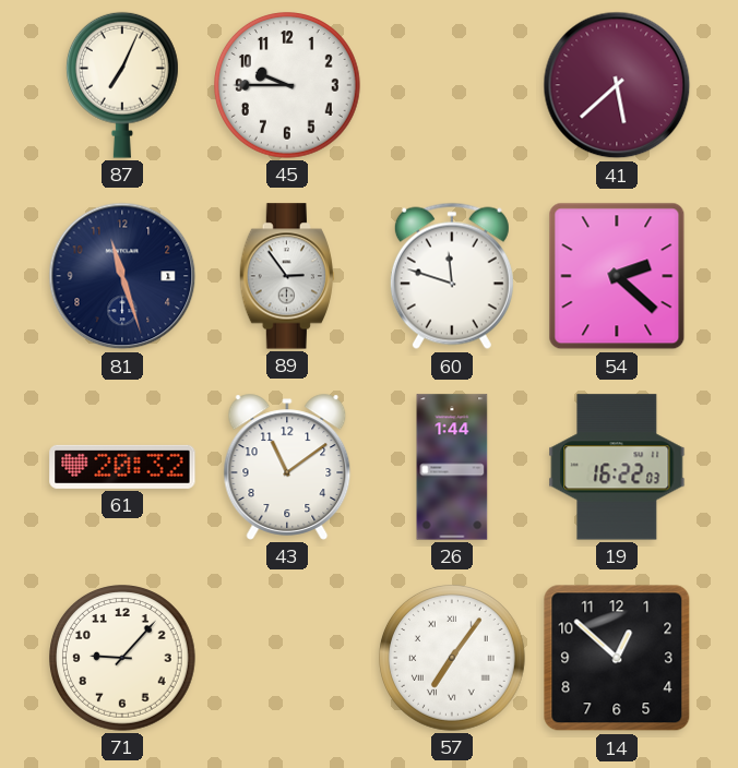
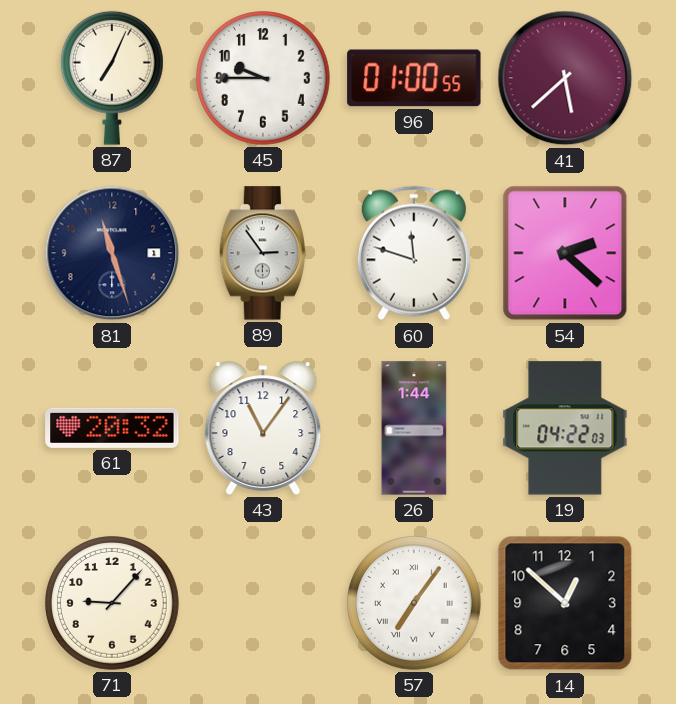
96: none -> 01:00 (414, 78)
43: 11:09 -> 11:06 (263, 428)
19: 16:22 -> 04:22 (565, 428)
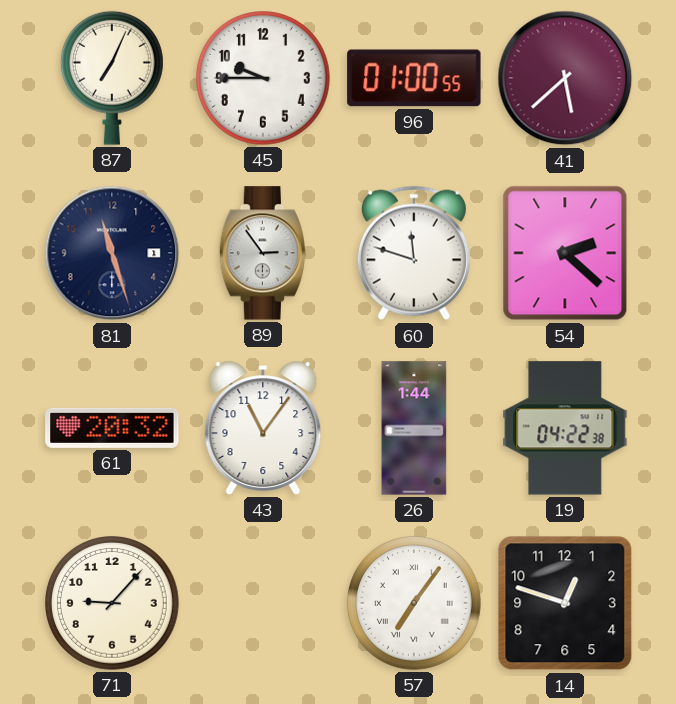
19: 04:22:03 -> 04:22:38 (565, 428)
14: 12:52 -> 12:48 (565, 603)
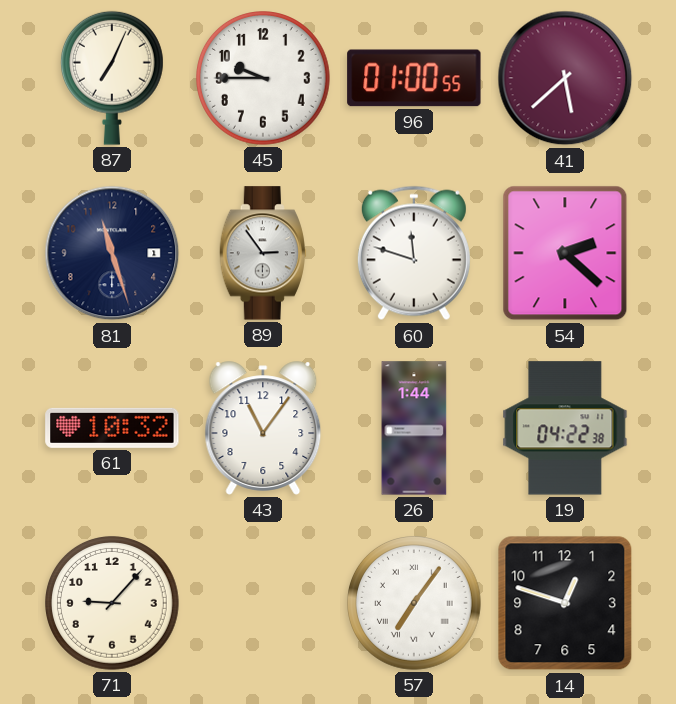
61: 20:32 -> 10:32 (112, 428)
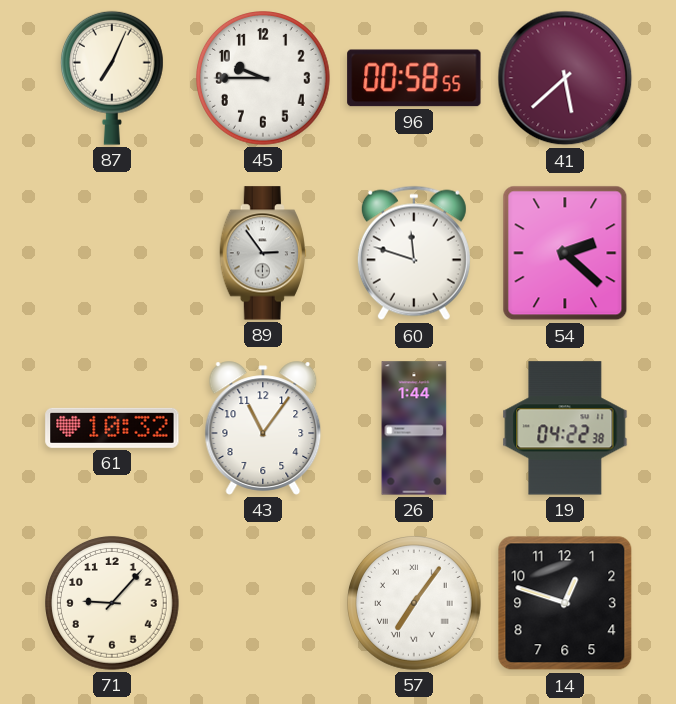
96: 01:00 -> 00:58 (414, 78)
81: 11:27 -> none (112, 253)
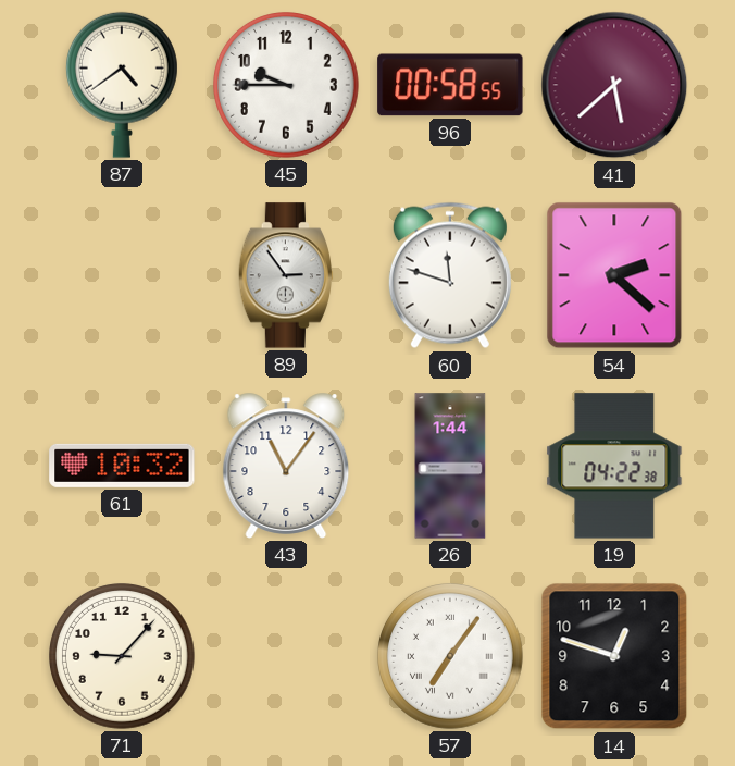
87: 7:04 -> 4:39 (122, 85)
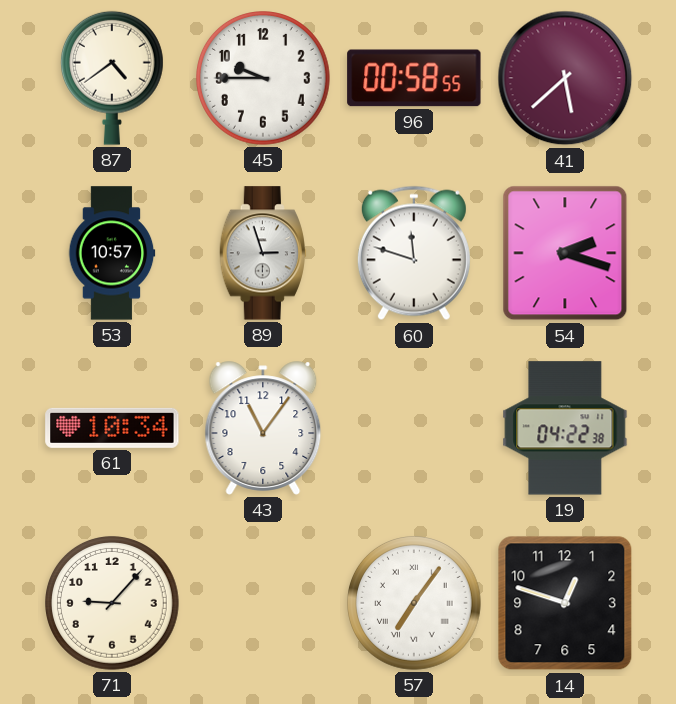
53: none -> 10:57 (112, 253)
89: 2:54 -> 2:57 (262, 253)
54: 2:22 -> 2:18 (565, 253)
61: 10:32 -> 10:34 (112, 428)
26: 1:44 -> none (450, 466)
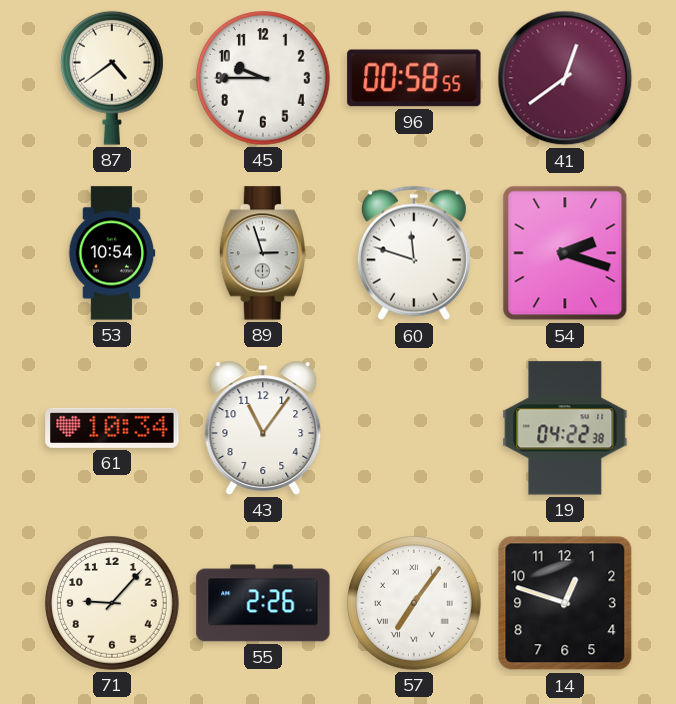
41: 5:38 -> 12:39 (565, 78)
53: 10:57 -> 10:54 (112, 253)
55: none -> 2:26 (263, 603)
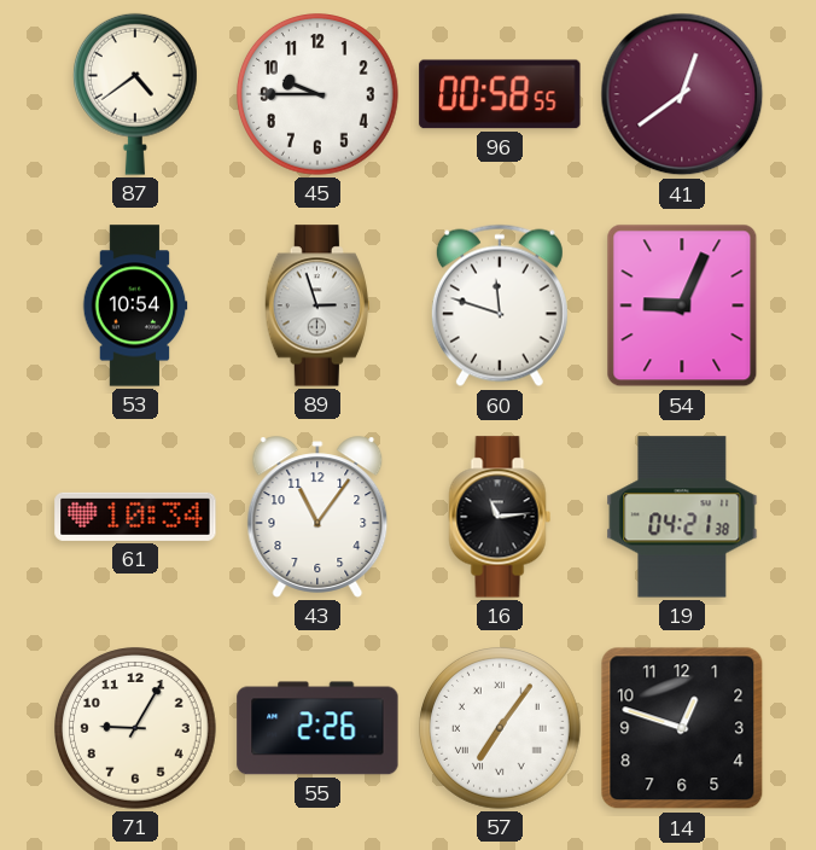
54: 2:18 -> 9:04 (682, 305)
16: none -> 11:14 (500, 517)
19: 04:22 -> 04:21 (682, 517)
71: 9:07 -> 9:05 (136, 729)
